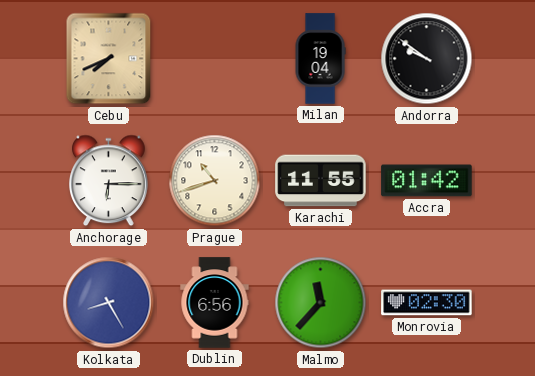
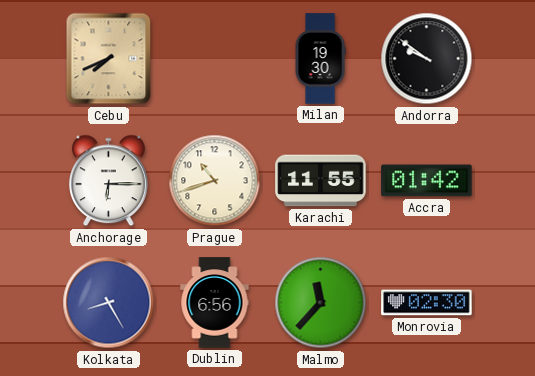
Milan: 19:04 -> 19:30 (320, 59)
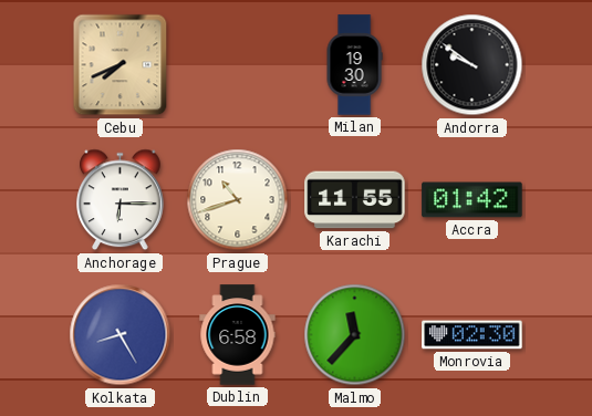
Dublin: 6:56 -> 6:58 (238, 335)
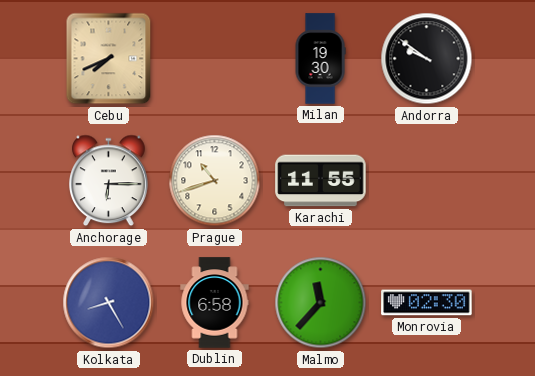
Accra: 01:42 -> none (472, 200)
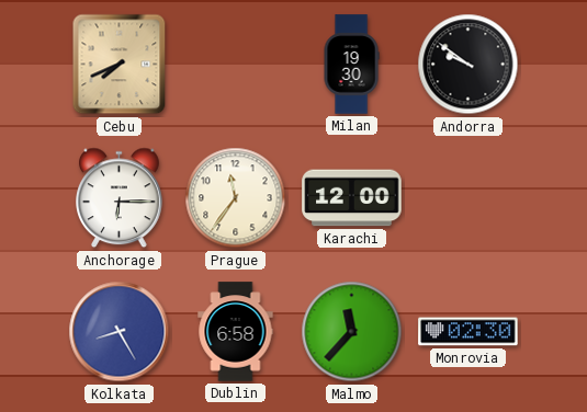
Prague: 10:42 -> 11:36 (236, 198)
Karachi: 11:55 -> 12:00 (352, 198)
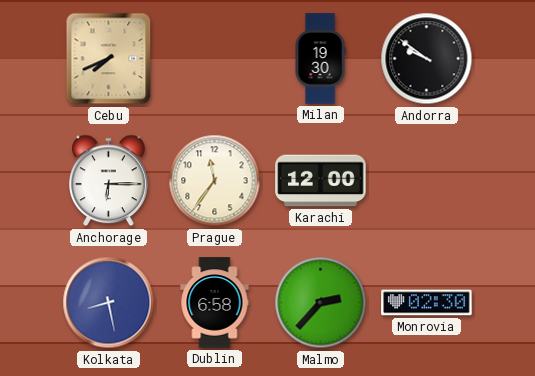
Kolkata: 8:25 -> 8:28 (109, 303)
Malmo: 11:37 -> 2:37 (321, 303)
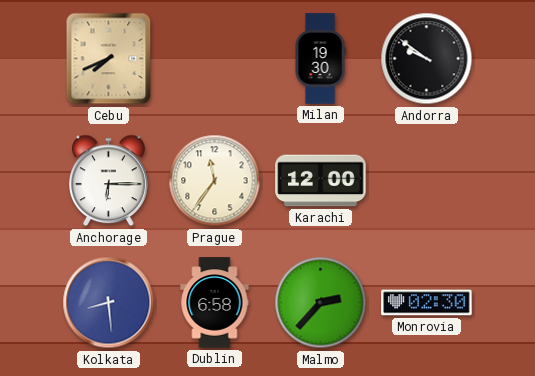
Kolkata: 8:28 -> 8:29 (109, 303)
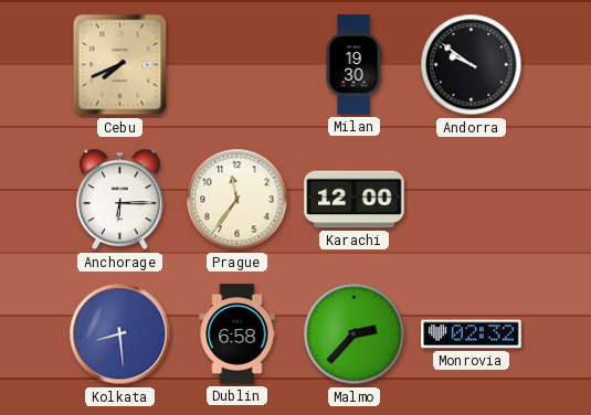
Monrovia: 02:30 -> 02:32 (472, 334)
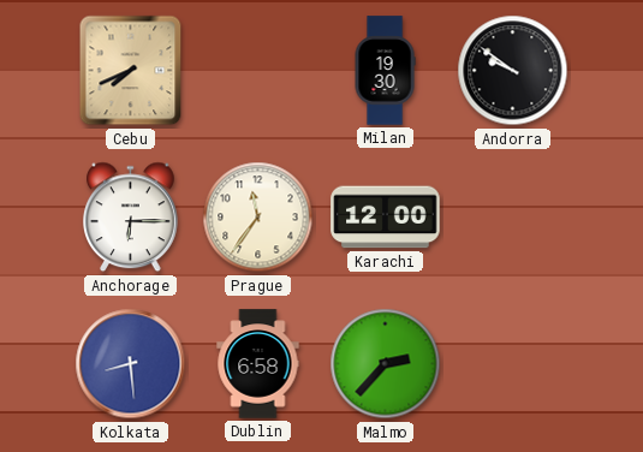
Monrovia: 02:32 -> none (472, 334)
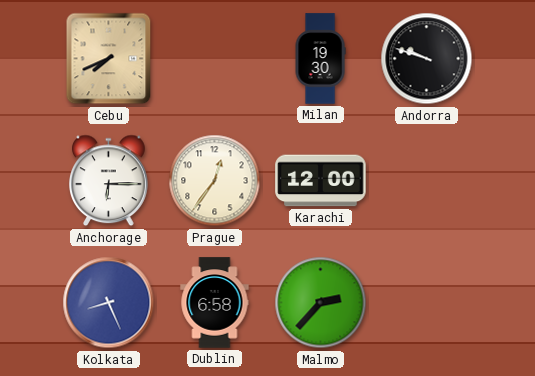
Andorra: 9:51 -> 9:48 (427, 59)
Prague: 11:36 -> 12:36 (215, 181)
Kolkata: 8:29 -> 8:26 (109, 303)
